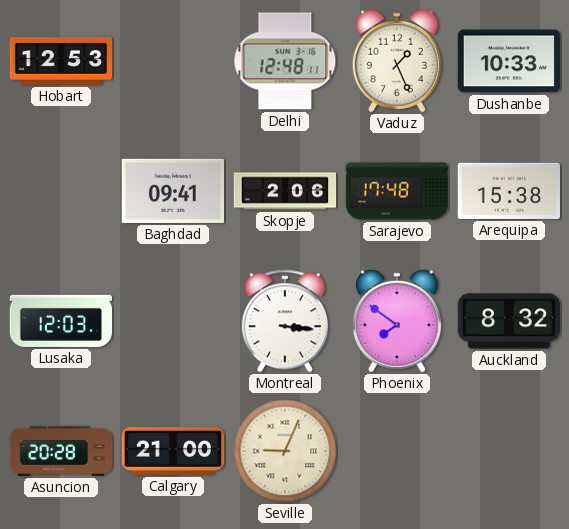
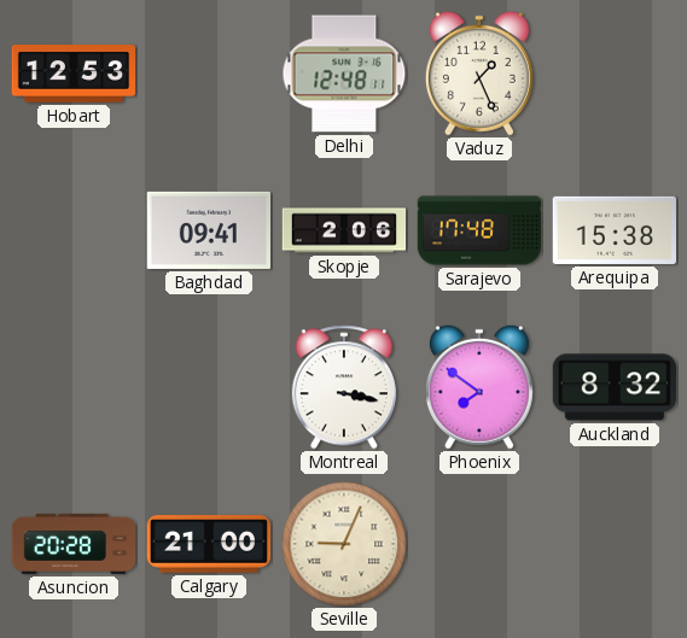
Dushanbe: 10:33 -> none (508, 61)
Lusaka: 12:03 -> none (61, 321)
Montreal: 3:16 -> 3:17 (344, 387)
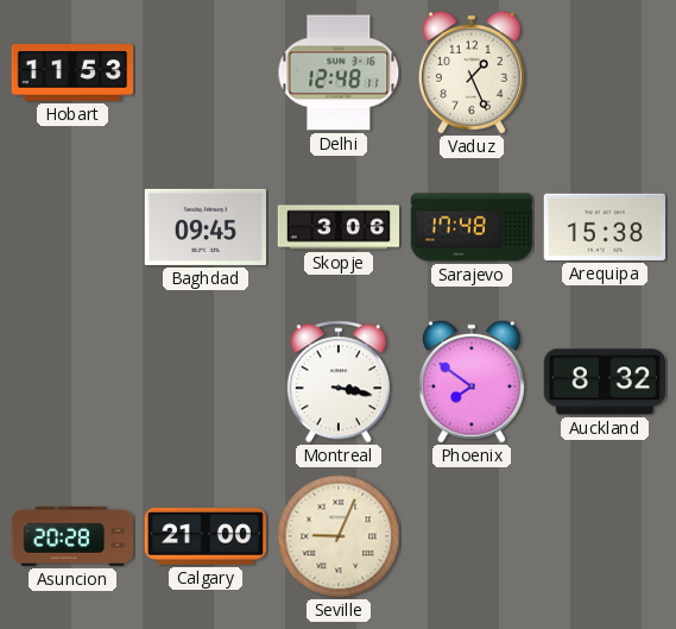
Hobart: 12:53 -> 11:53 (72, 74)
Baghdad: 09:41 -> 09:45 (204, 227)
Skopje: 2:06 -> 3:06 (339, 227)
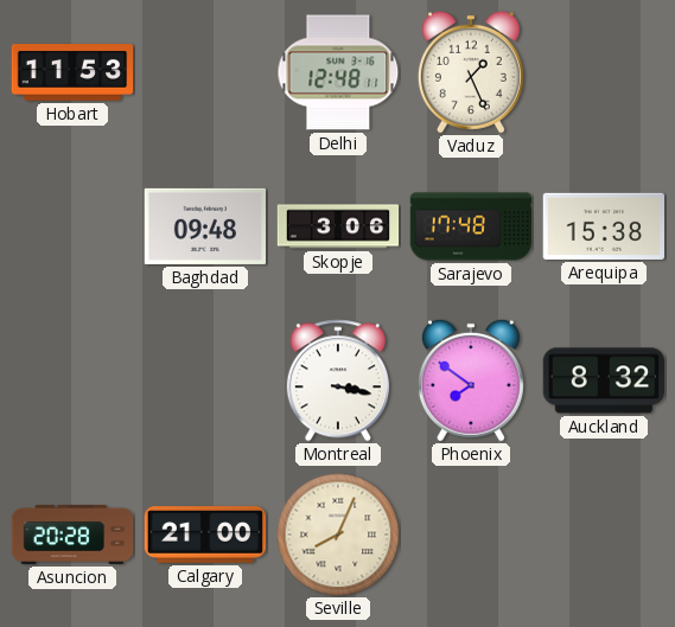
Baghdad: 09:45 -> 09:48 (204, 226)
Seville: 9:04 -> 8:04 (338, 535)
